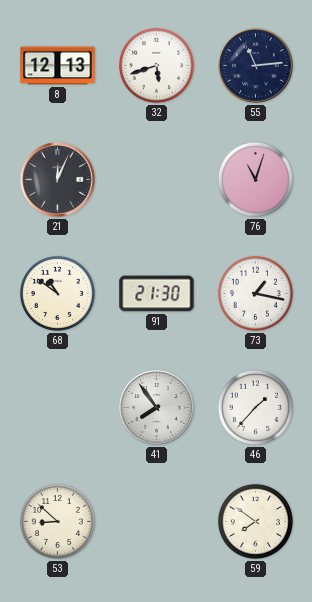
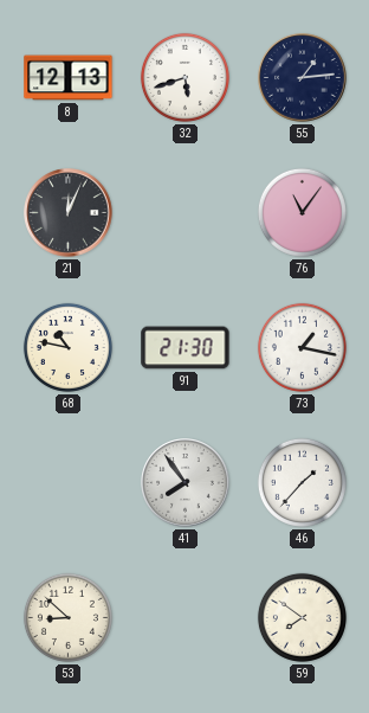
55: 11:14 -> 1:14 (303, 78)
76: 11:03 -> 11:06 (302, 212)
68: 10:51 -> 10:47 (67, 347)
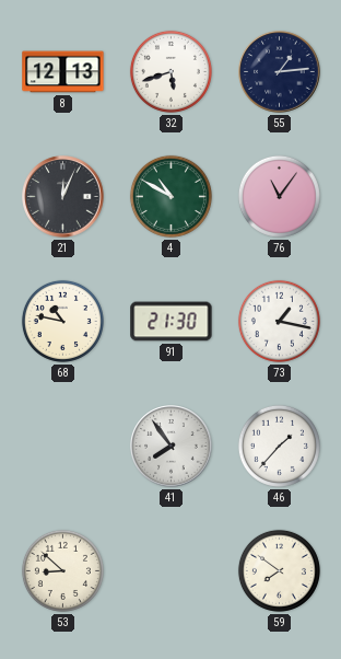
4: none -> 10:50 (170, 196)
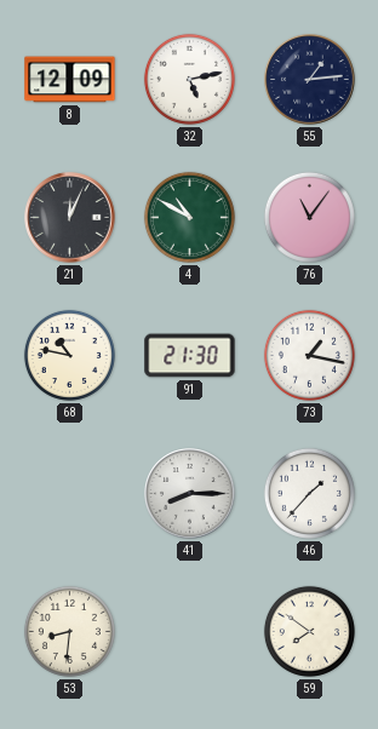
8: 12:13 -> 12:09 (70, 80)
32: 5:42 -> 5:13 (189, 79)
41: 7:54 -> 8:15 (190, 494)
53: 8:52 -> 8:31 (69, 631)
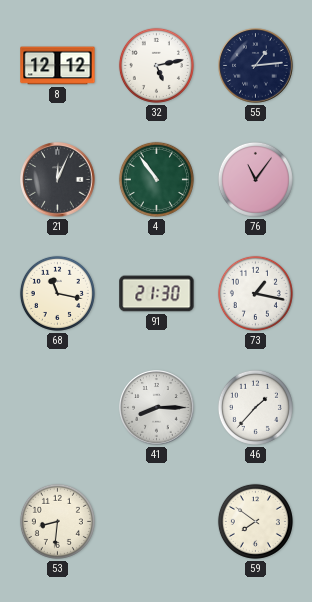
8: 12:09 -> 12:12 (58, 66)
4: 10:50 -> 10:54 (156, 179)
68: 10:47 -> 11:17 (57, 293)
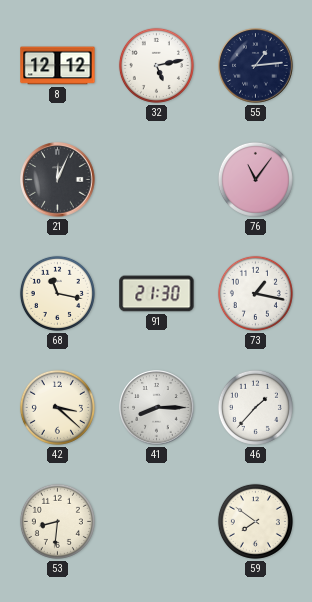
4: 10:54 -> none (156, 179)
42: none -> 3:22 (57, 407)
